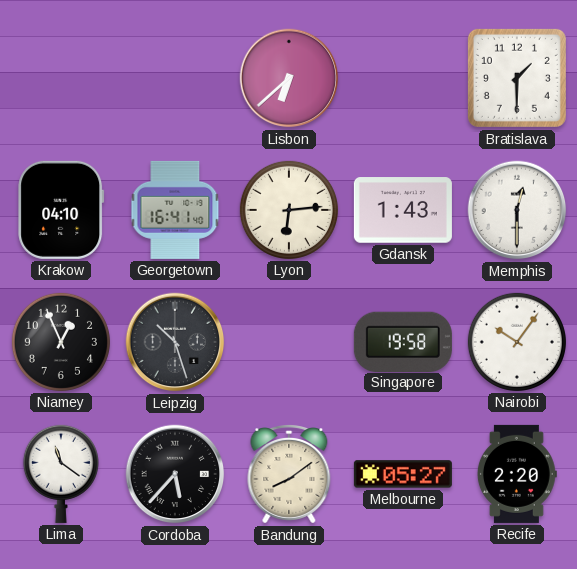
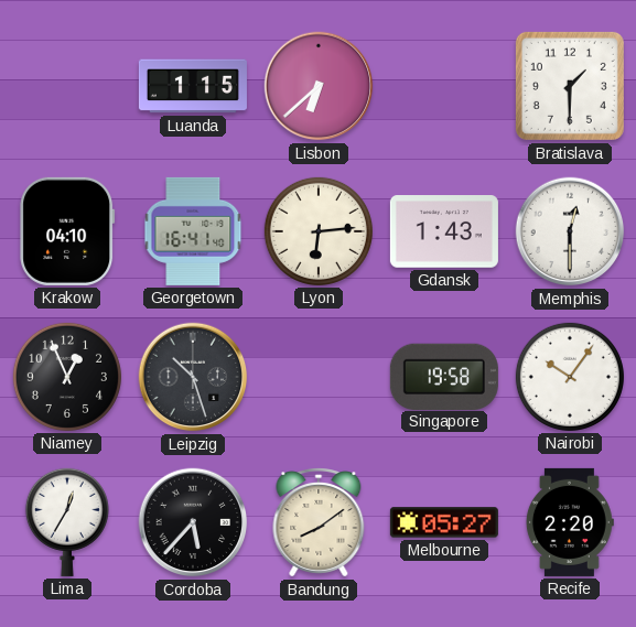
Luanda: none -> 1:15 (193, 86)
Lima: 11:21 -> 12:35 (67, 522)
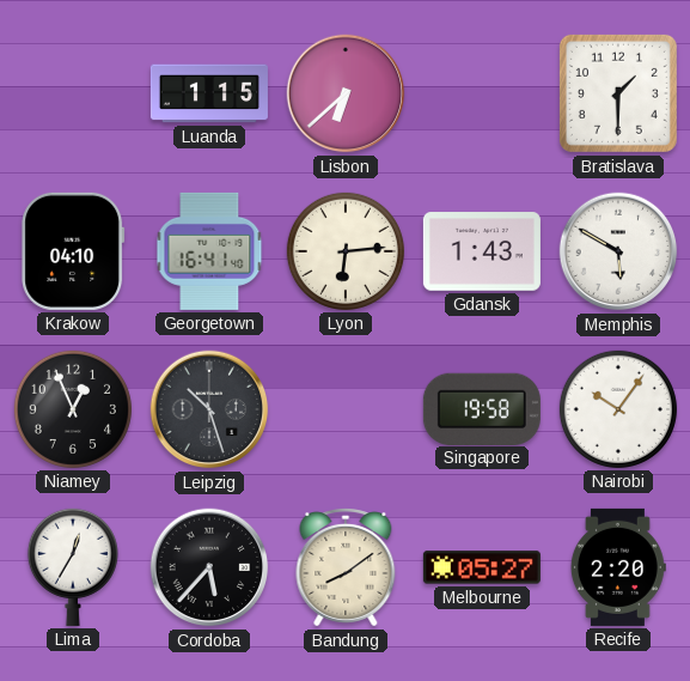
Memphis: 12:30 -> 5:50 (618, 251)
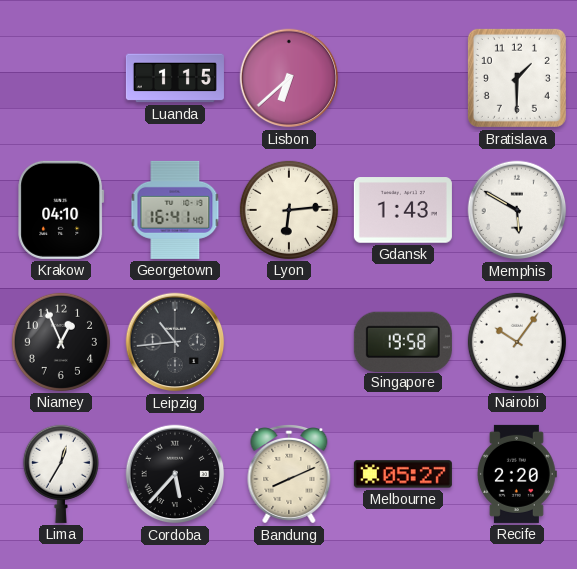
Leipzig: 10:27 -> 10:44 (175, 342)
Bandung: 8:09 -> 8:11 (289, 475)
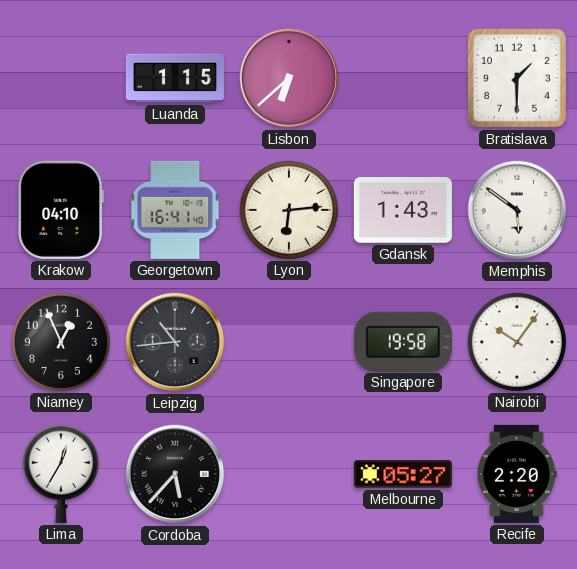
Memphis: 5:50 -> 5:51 (517, 210)
Bandung: 8:11 -> none (289, 475)
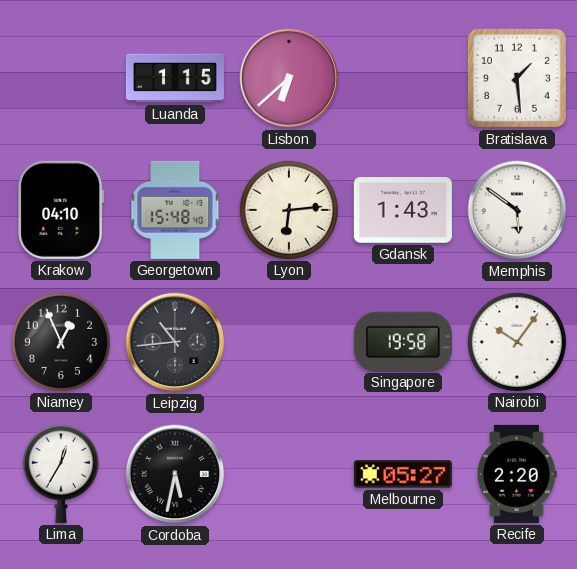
Bratislava: 1:30 -> 1:29 (517, 78)
Georgetown: 16:41 -> 15:48 (175, 210)
Cordoba: 5:37 -> 5:32 (175, 474)
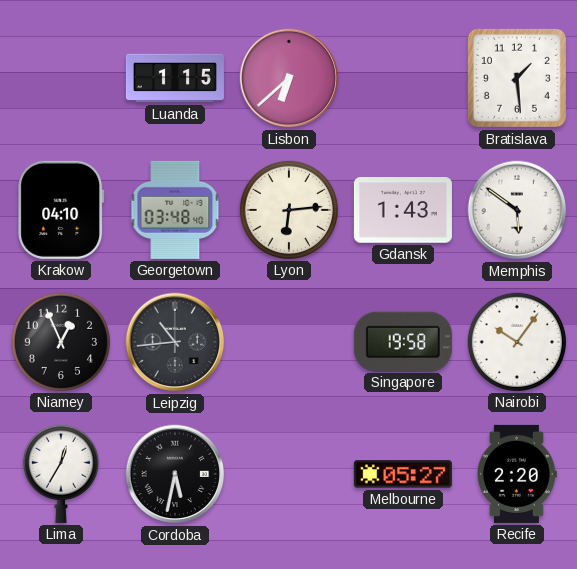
Georgetown: 15:48 -> 03:48 (175, 210)
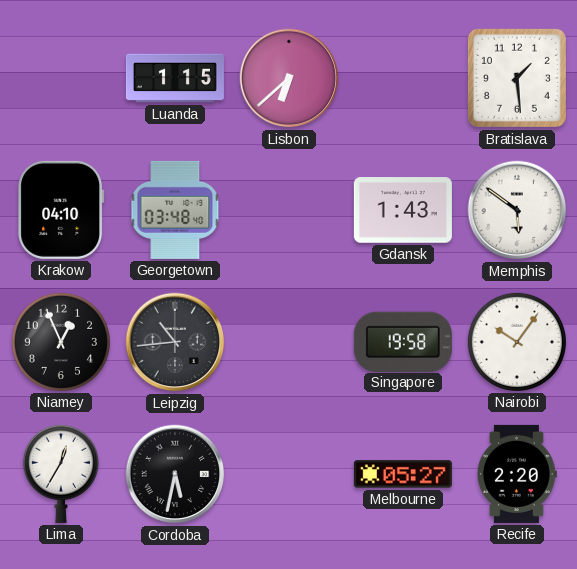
Lyon: 6:14 -> none (289, 210)
